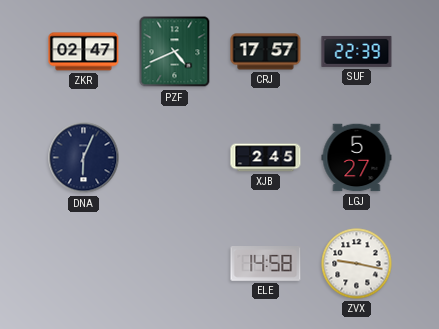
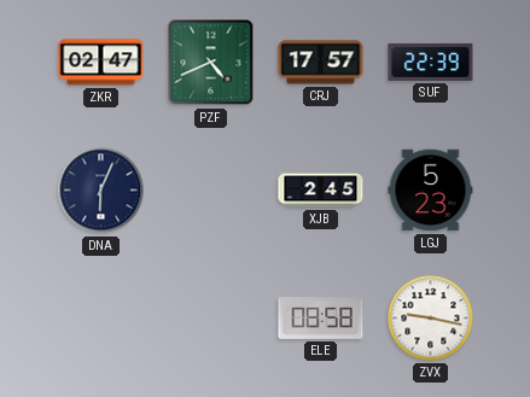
LGJ: 5:27 -> 5:23 (431, 191)
ELE: 14:58 -> 08:58 (321, 319)
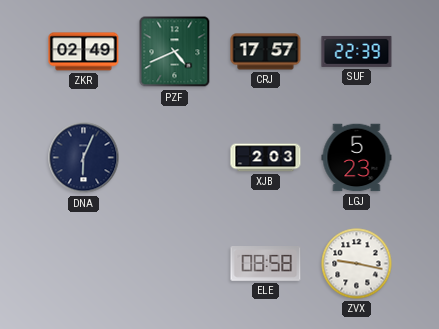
ZKR: 02:47 -> 02:49 (84, 52)
XJB: 2:45 -> 2:03 (266, 158)
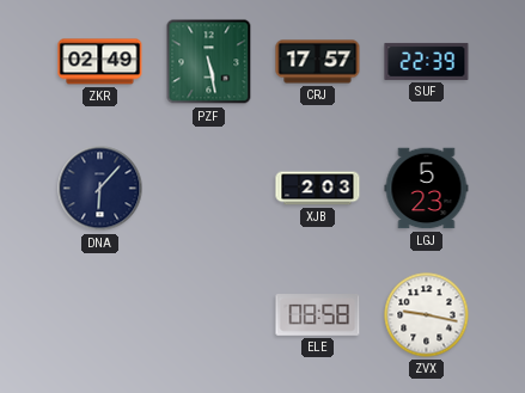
PZF: 4:41 -> 5:28 (209, 62)
DNA: 6:04 -> 6:07 (100, 189)
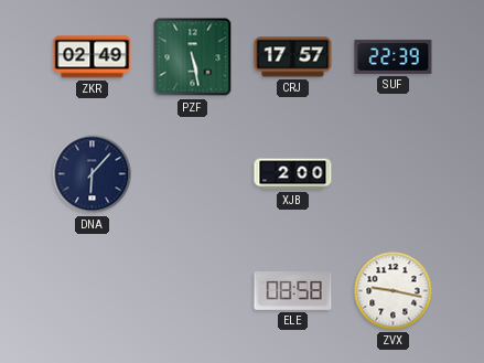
XJB: 2:03 -> 2:00 (293, 174)
LGJ: 5:23 -> none (427, 189)
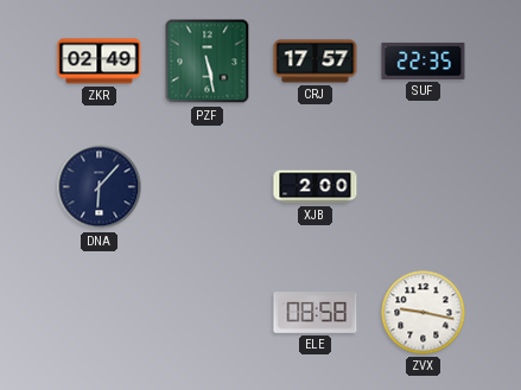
SUF: 22:39 -> 22:35 (424, 60)
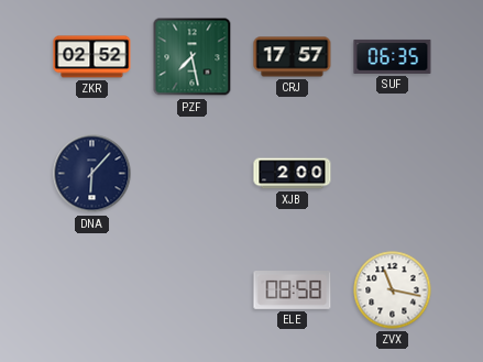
ZKR: 02:49 -> 02:52 (92, 57)
PZF: 5:28 -> 7:28 (193, 57)
SUF: 22:35 -> 06:35 (393, 56)
ZVX: 9:17 -> 11:17 (393, 290)
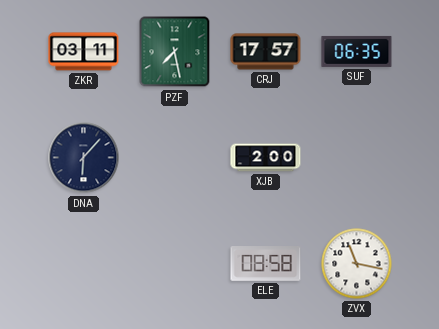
ZKR: 02:52 -> 03:11 (84, 52)
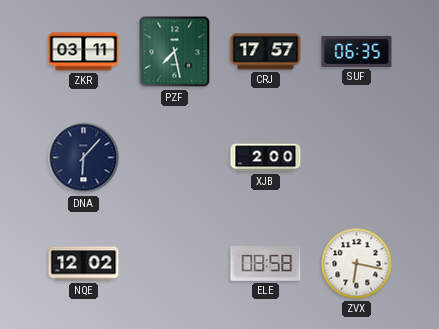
NQE: none -> 12:02 (84, 264)
ZVX: 11:17 -> 6:17 (357, 264)
